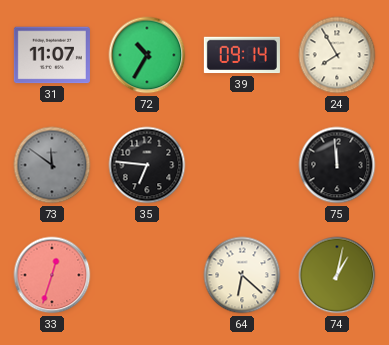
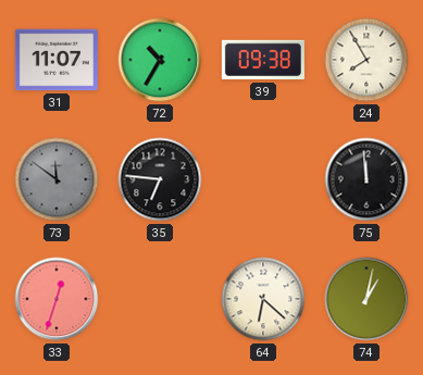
39: 09:14 -> 09:38 (263, 60)
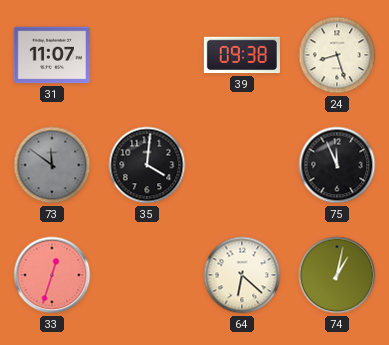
72: 10:35 -> none (160, 60)
24: 7:55 -> 8:27 (337, 55)
35: 6:46 -> 4:01 (147, 165)
75: 11:59 -> 11:56 (337, 165)
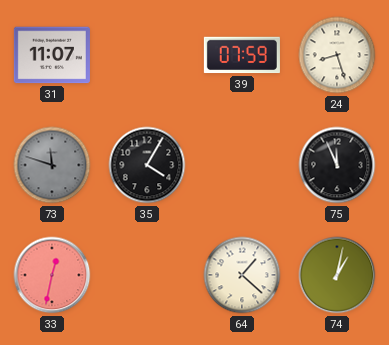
39: 09:38 -> 07:59 (242, 55)
73: 11:51 -> 11:48 (52, 165)
35: 4:01 -> 4:05 (147, 165)
33: 12:33 -> 12:32 (52, 275)
64: 6:22 -> 1:22 (242, 275)
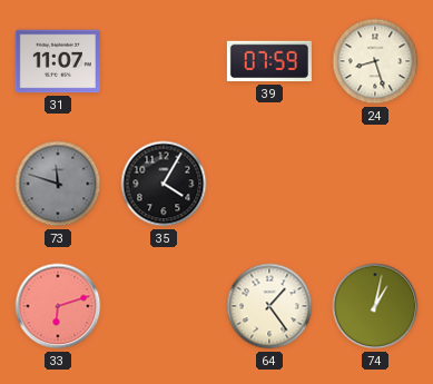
75: 11:56 -> none (337, 165)
33: 12:32 -> 6:12 (58, 306)
64: 1:22 -> 1:24 (269, 306)
